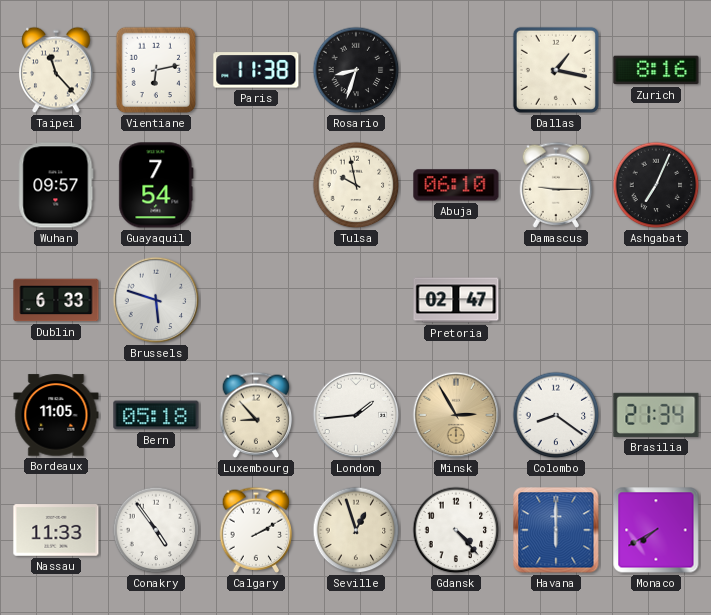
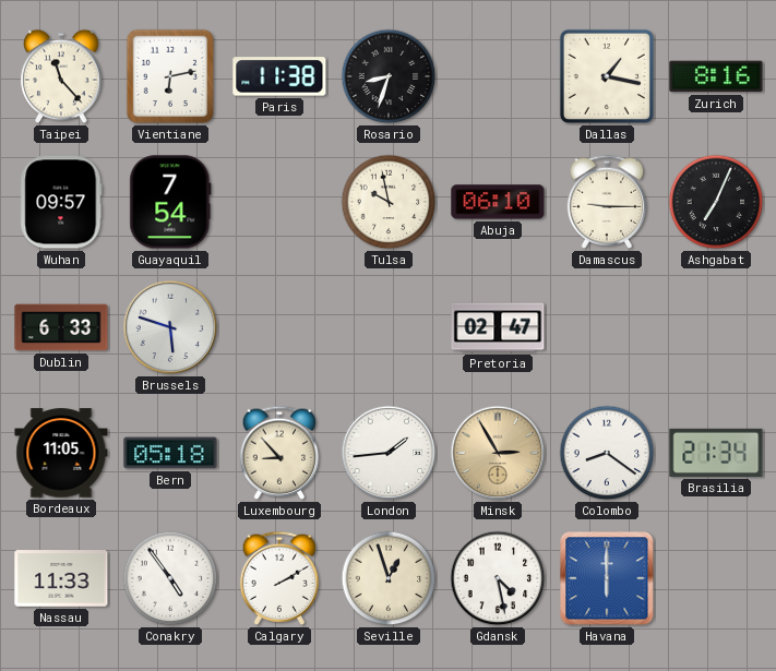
Gdansk: 4:23 -> 4:28 (498, 578)
Monaco: 7:40 -> none (656, 530)
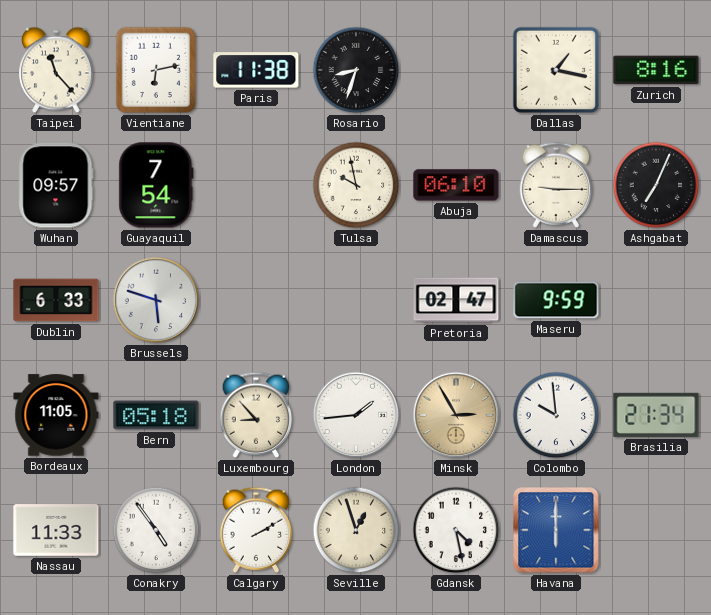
Maseru: none -> 9:59 (556, 300)
Colombo: 8:21 -> 9:59 (556, 415)
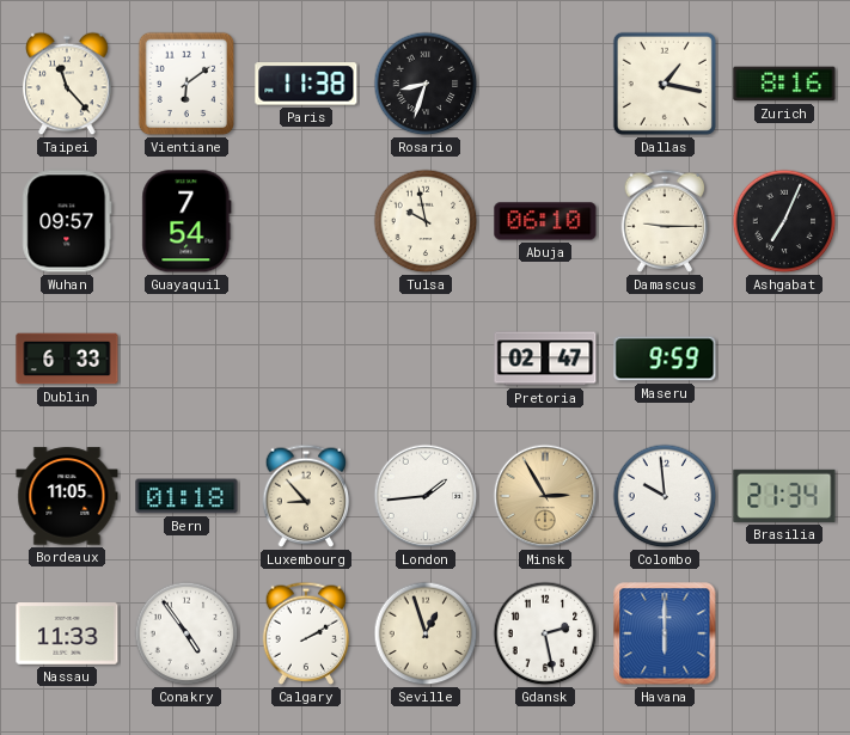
Vientiane: 6:13 -> 6:09 (186, 84)
Brussels: 5:48 -> none (156, 300)
Bern: 05:18 -> 01:18 (186, 496)
Gdansk: 4:28 -> 2:28 (545, 633)
